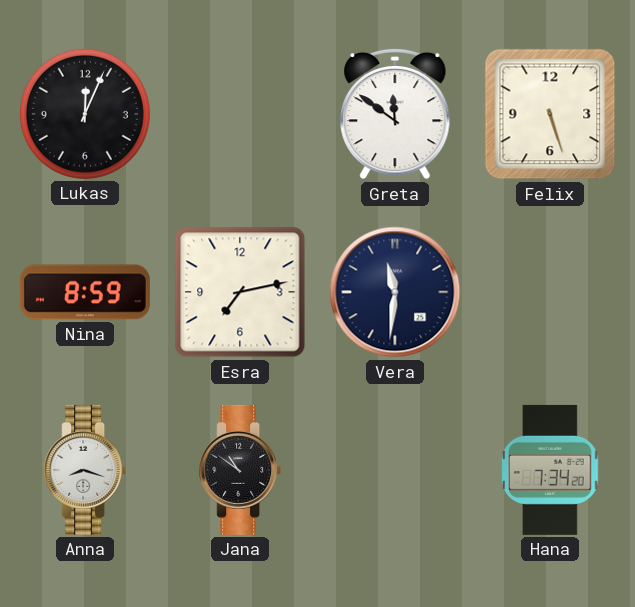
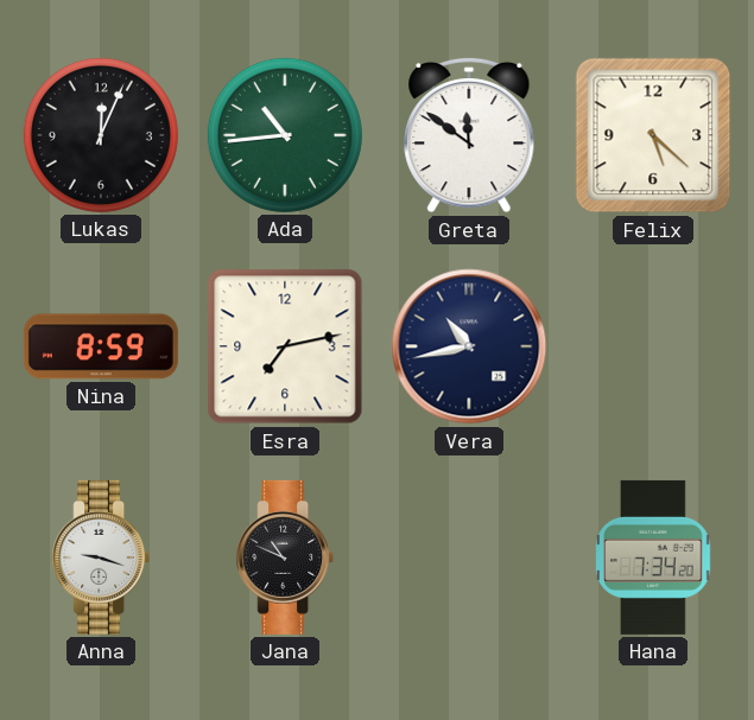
Ada: none -> 10:44 (285, 135)
Felix: 5:27 -> 5:22 (653, 135)
Vera: 11:31 -> 10:43 (469, 346)
Anna: 8:18 -> 9:18 (101, 557)
Jana: 10:51 -> 10:49 (285, 557)
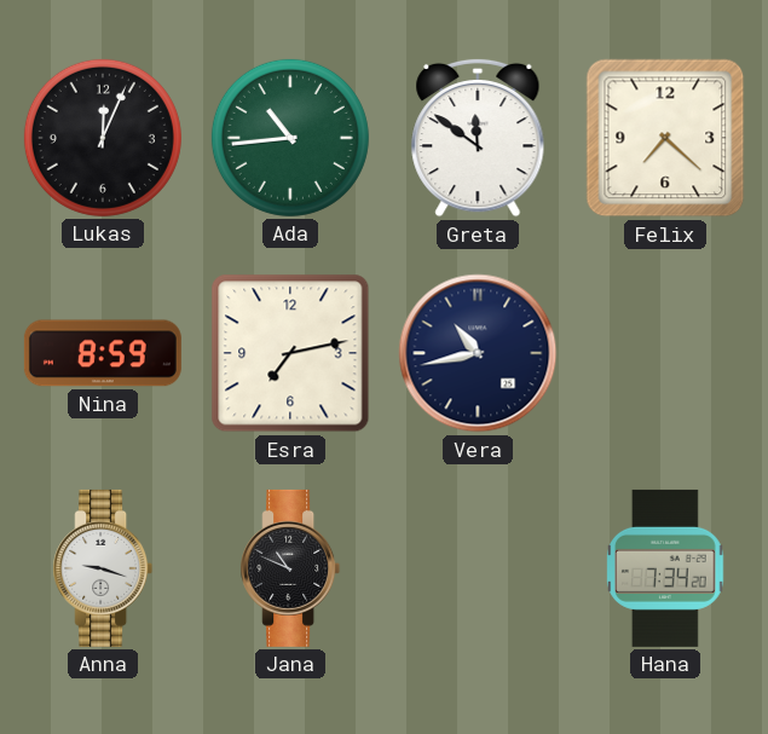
Felix: 5:22 -> 7:22 (665, 138)
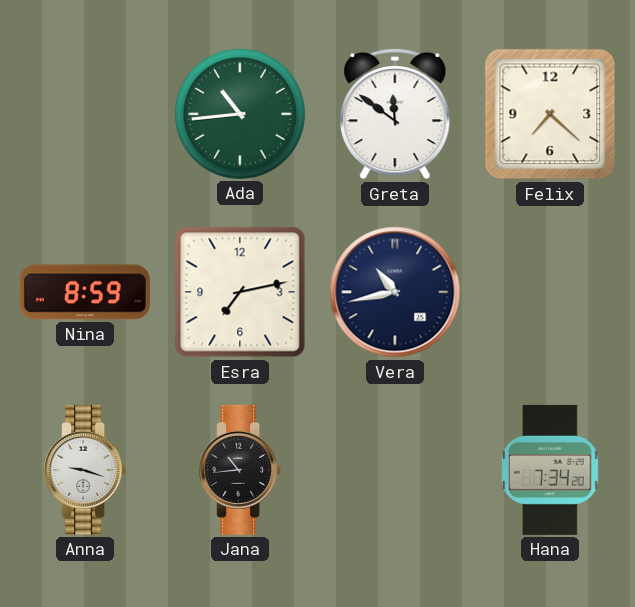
Lukas: 12:04 -> none (103, 138)
Jana: 10:49 -> 10:44 (240, 470)
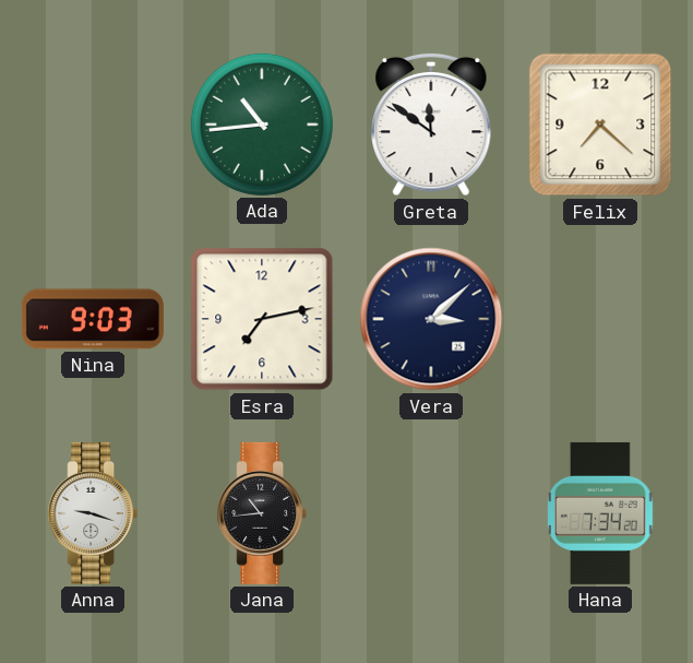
Nina: 8:59 -> 9:03 (93, 319)
Vera: 10:43 -> 3:08 (431, 319)
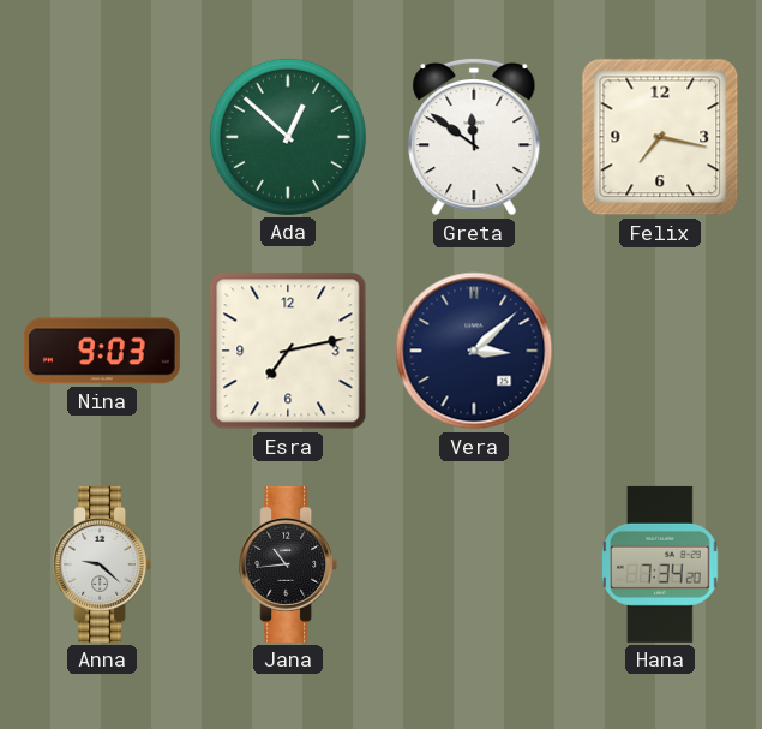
Ada: 10:44 -> 12:52 (288, 137)
Felix: 7:22 -> 7:17 (660, 137)
Anna: 9:18 -> 9:22 (102, 564)
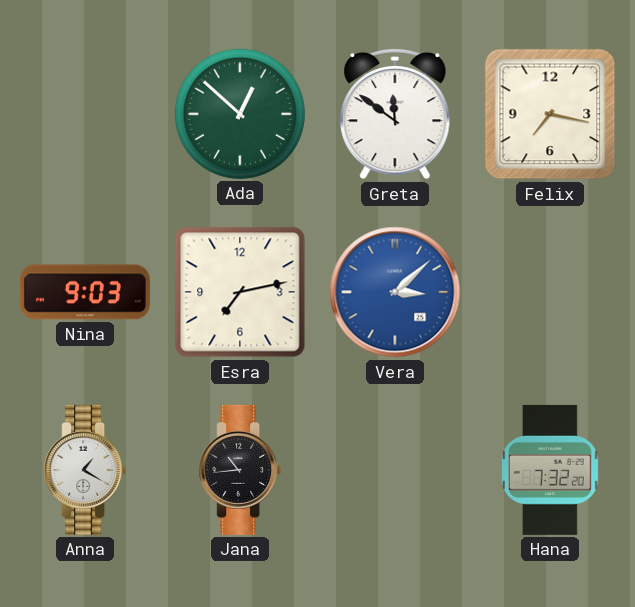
Vera dial: navy -> blue (395, 292)
Anna: 9:22 -> 1:20 (85, 470)
Hana: 7:34 -> 7:32 (550, 470)
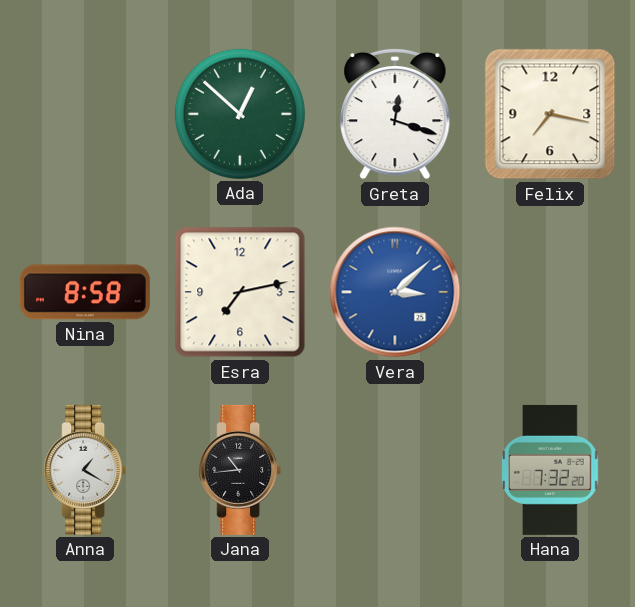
Greta: 11:51 -> 12:18 (395, 114)
Nina: 9:03 -> 8:58 (85, 292)
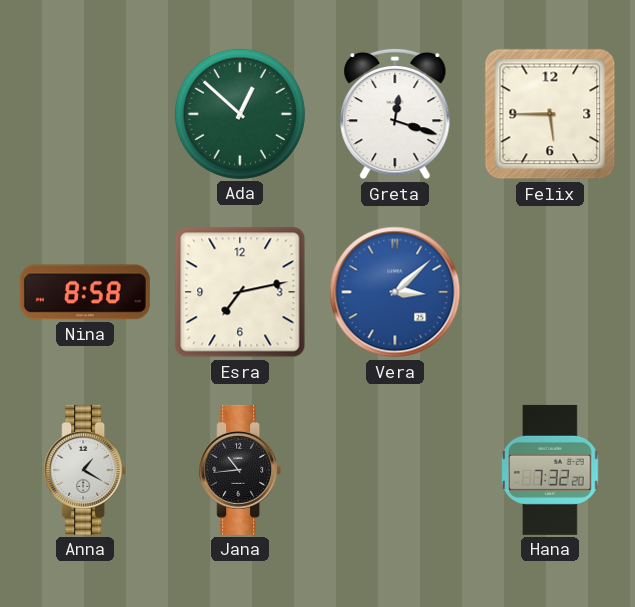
Felix: 7:17 -> 5:45 (550, 114)
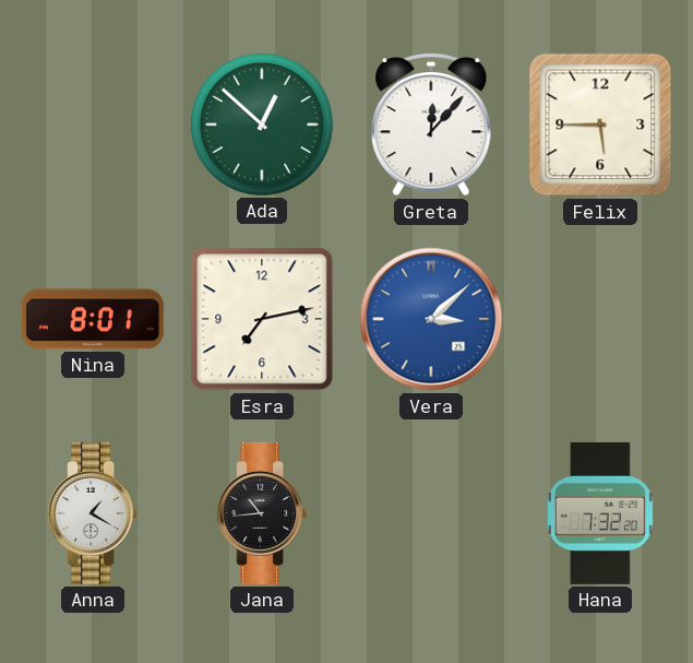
Greta: 12:18 -> 12:07 (431, 125)
Nina: 8:58 -> 8:01 (93, 319)
